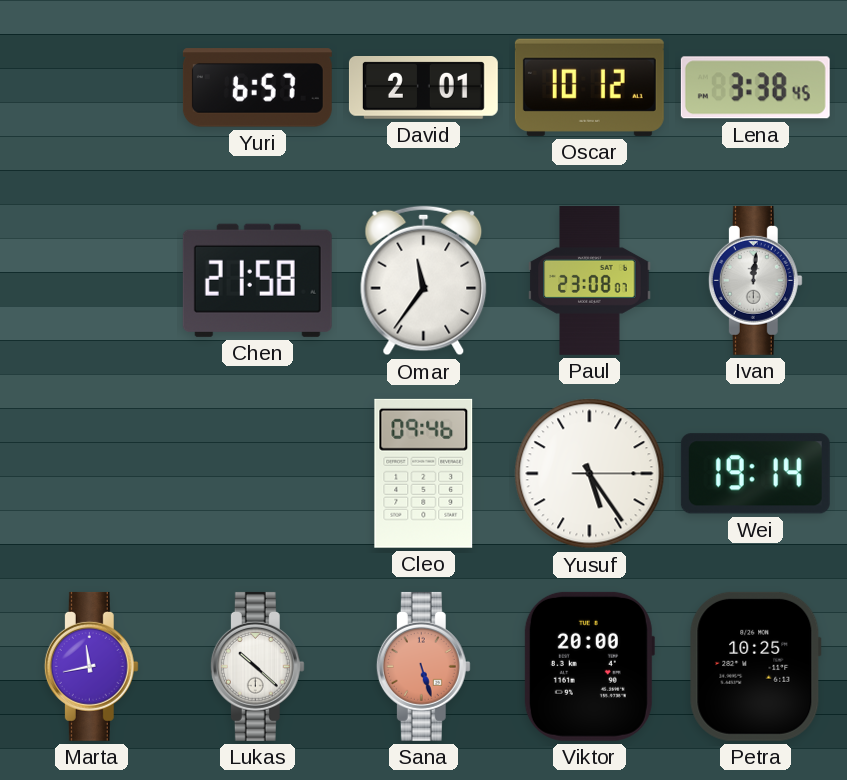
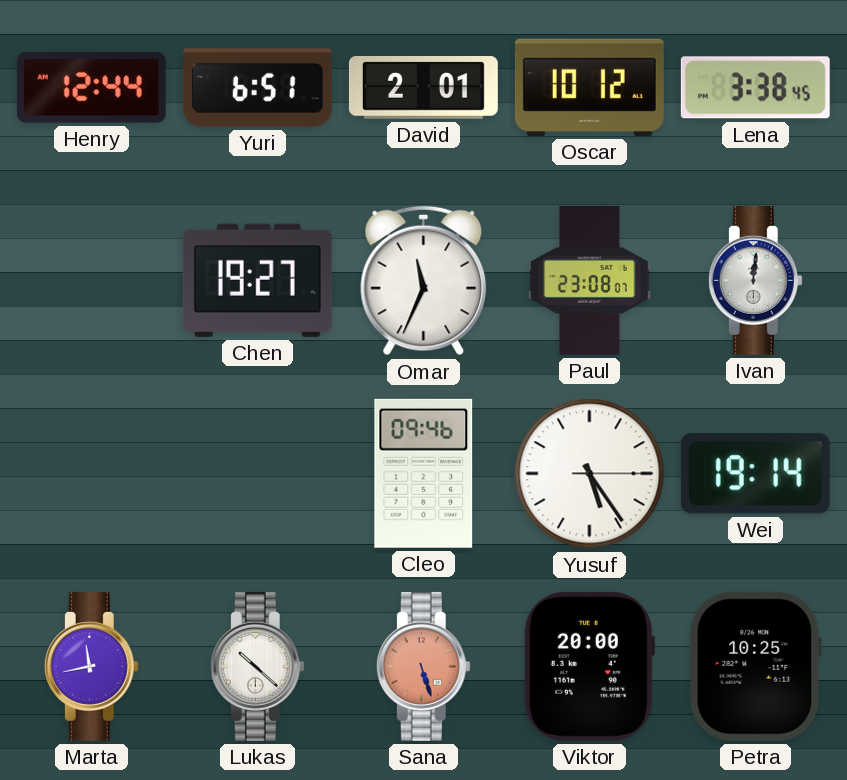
Henry: none -> 12:44 (91, 87)
Yuri: 6:57 -> 6:51 (257, 88)
Chen: 21:58 -> 19:27 (257, 280)
Omar: 11:36 -> 11:34 (424, 281)
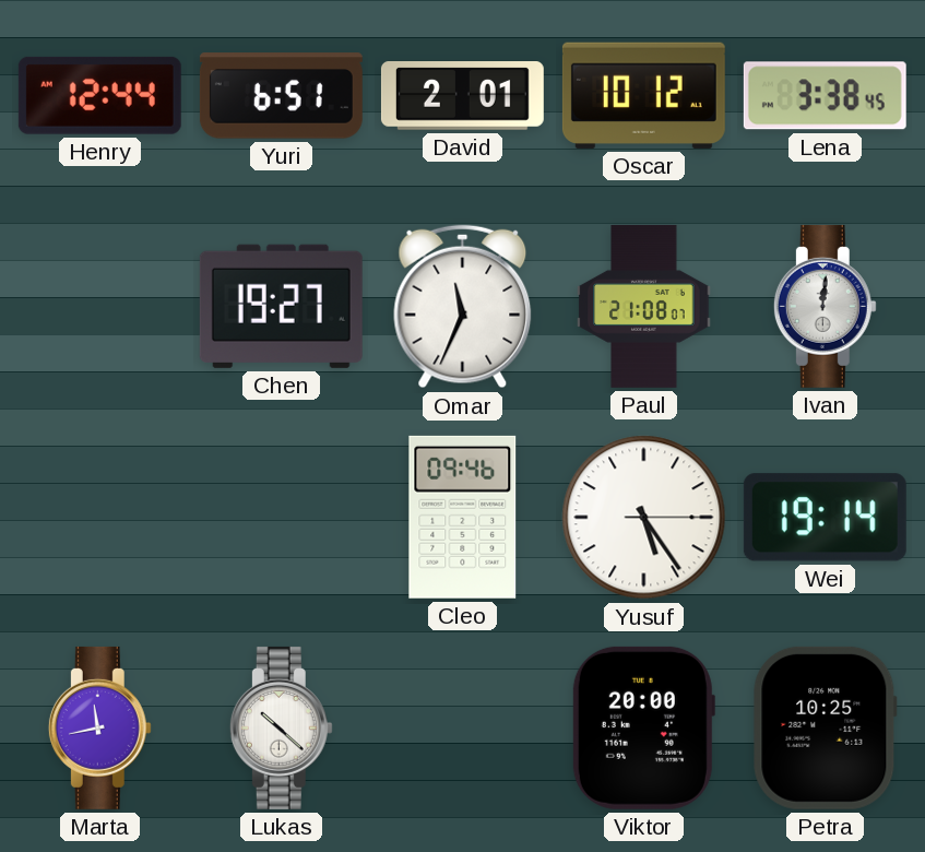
Paul: 23:08 -> 21:08 (644, 306)
Sana: 5:27 -> none (423, 666)
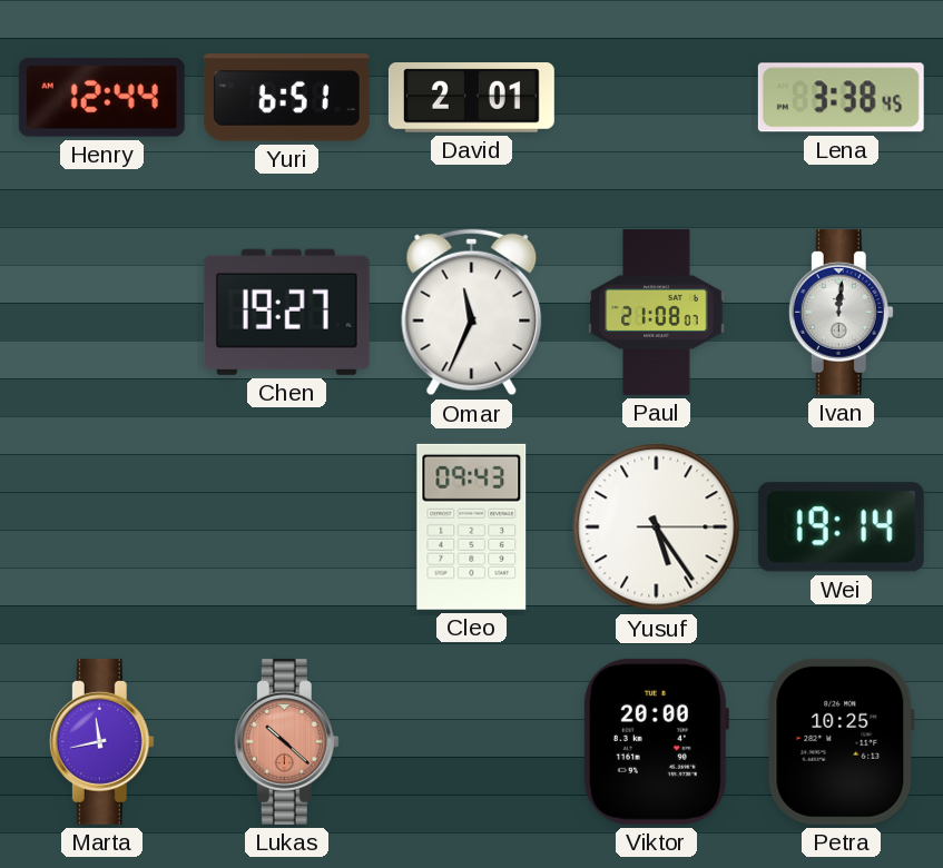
Oscar: 10:12 -> none (643, 95)
Cleo: 09:46 -> 09:43 (472, 526)
Lukas dial: white -> salmon (286, 741)
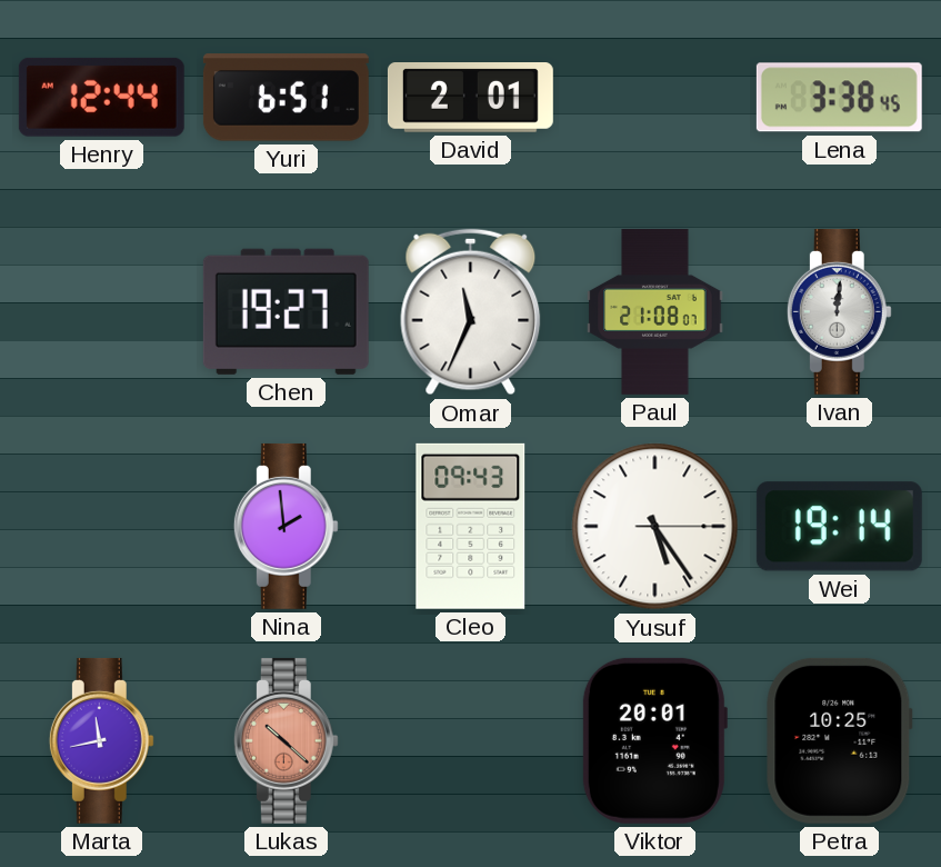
Nina: none -> 1:59 (286, 526)
Viktor: 20:00 -> 20:01 (654, 740)
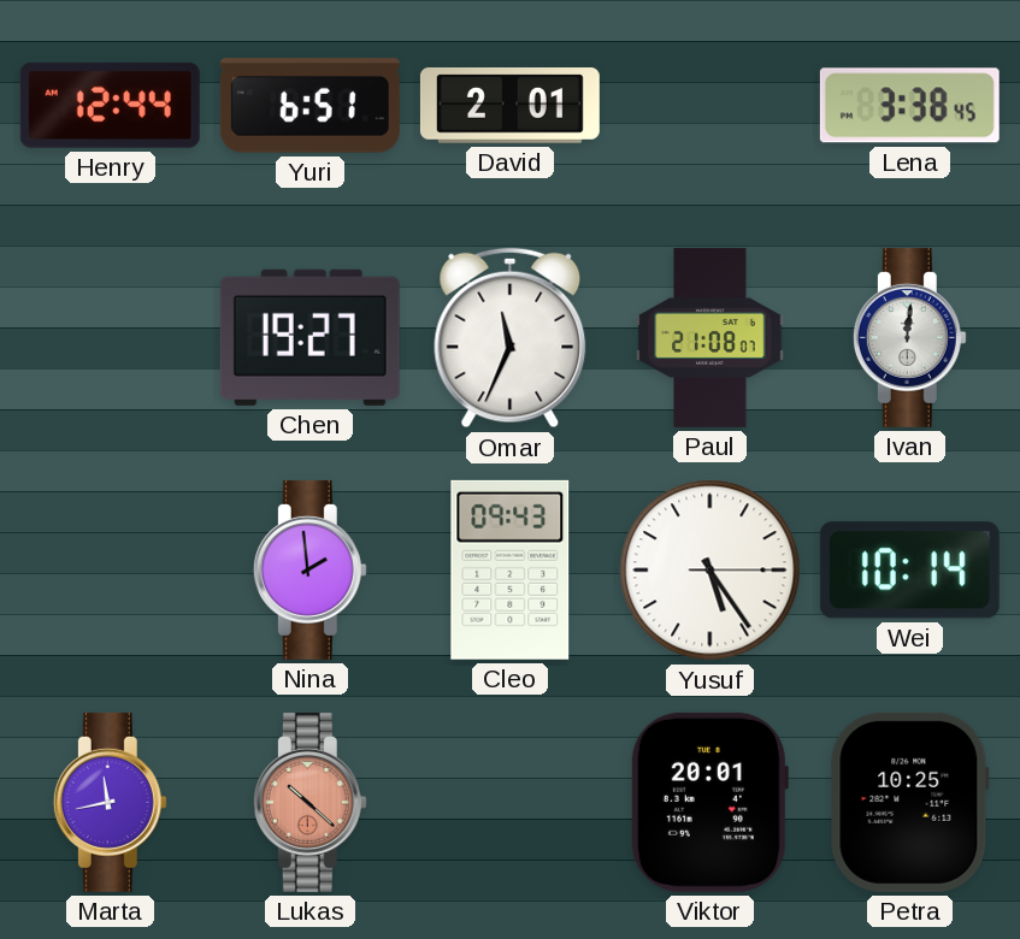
Wei: 19:14 -> 10:14 (909, 571)
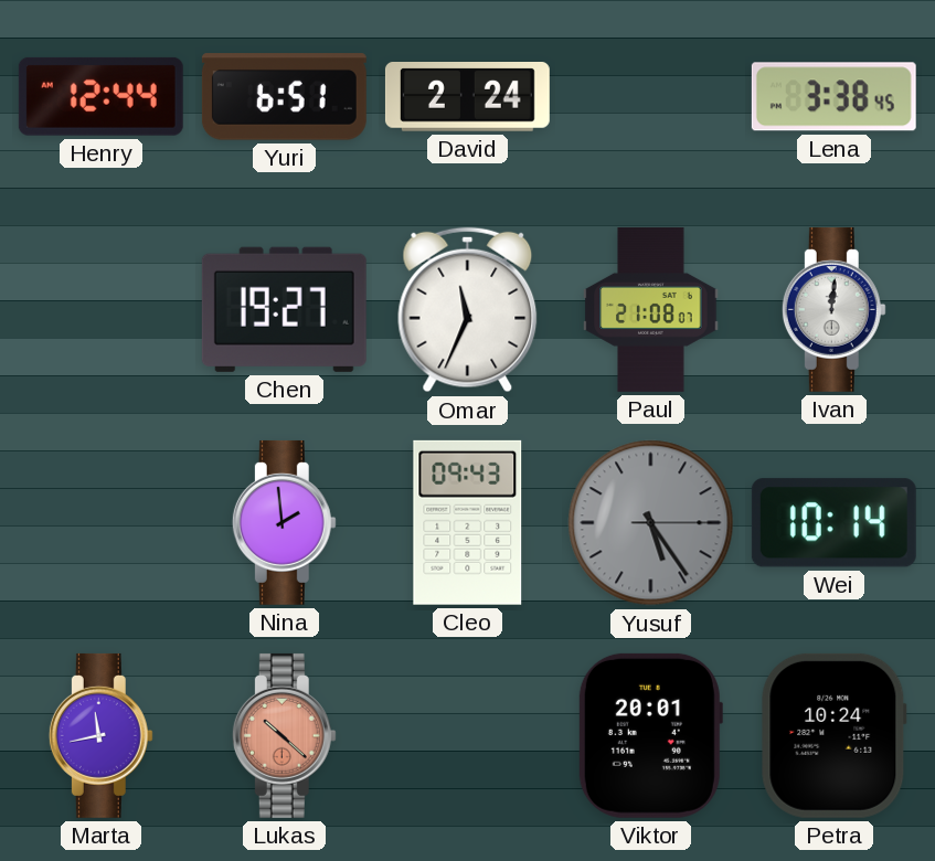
David: 2:01 -> 2:24 (467, 97)
Yusuf dial: white -> grey (651, 523)
Petra: 10:25 -> 10:24 (835, 735)
